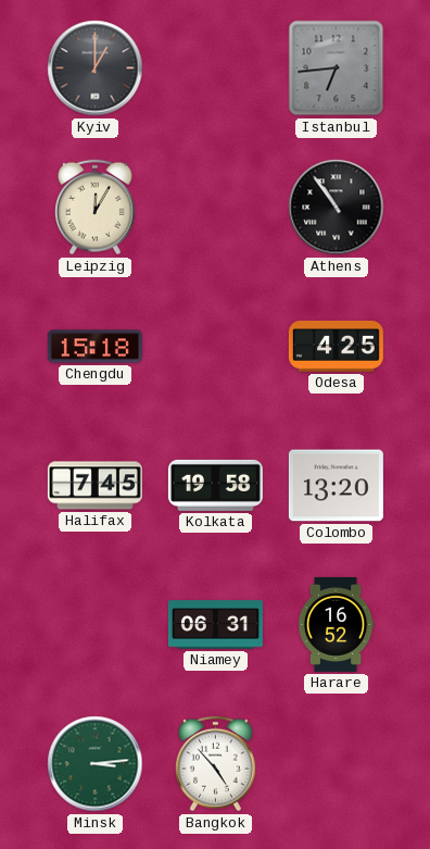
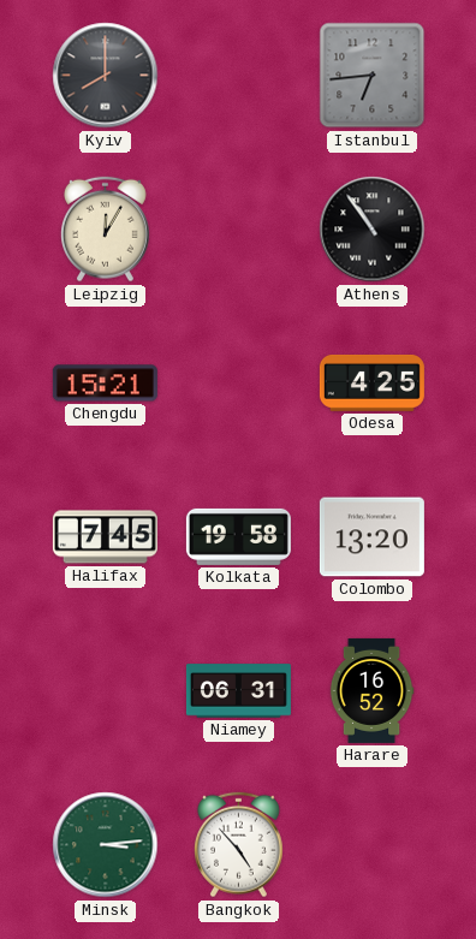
Kyiv: 1:00 -> 8:00 (106, 76)
Chengdu: 15:18 -> 15:21 (105, 384)
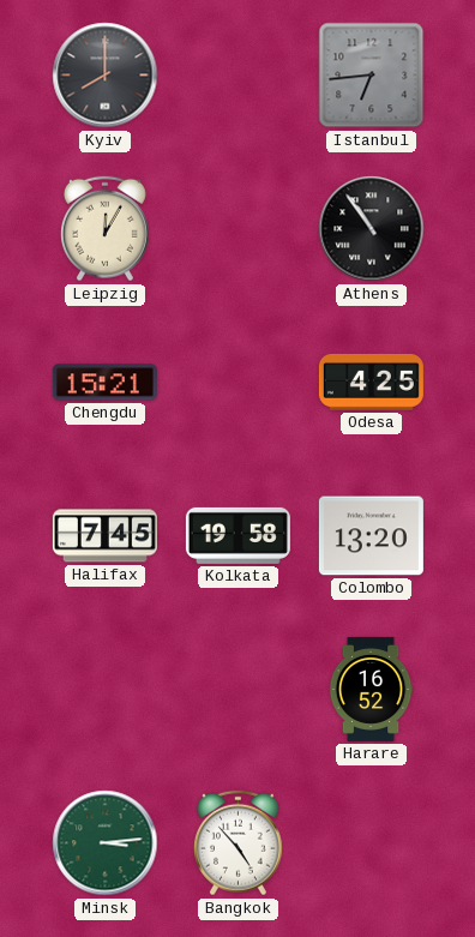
Niamey: 06:31 -> none (238, 691)
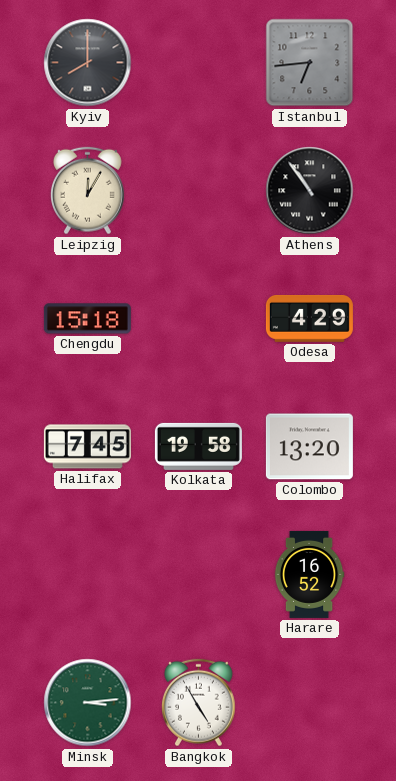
Chengdu: 15:21 -> 15:18 (87, 319)
Odesa: 4:25 -> 4:29 (309, 318)
Bangkok: 4:53 -> 4:55 (198, 703)
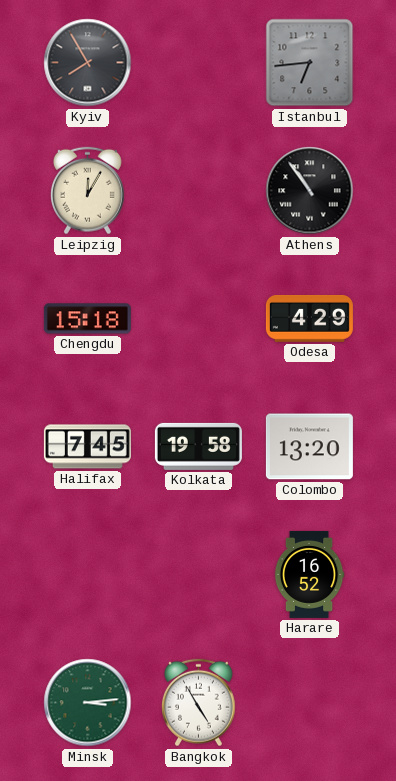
Kyiv: 8:00 -> 7:55 (88, 63)
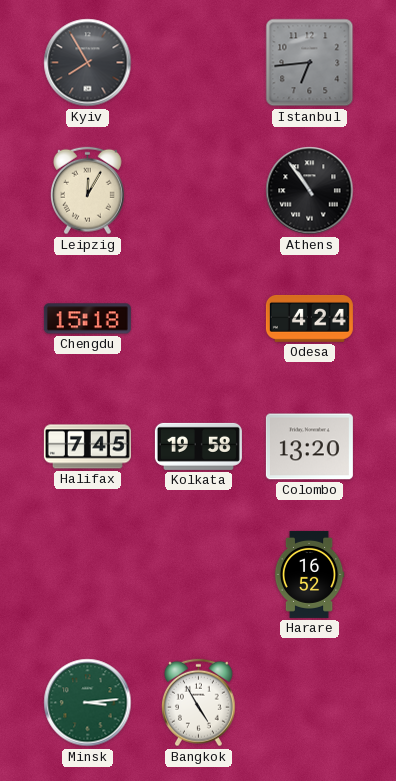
Odesa: 4:29 -> 4:24 (309, 318)
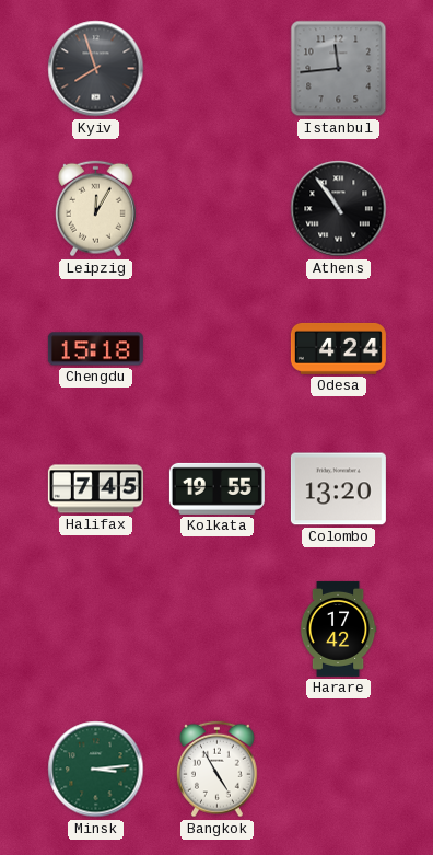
Kyiv: 7:55 -> 7:57 (96, 69)
Istanbul: 6:44 -> 11:44 (339, 69)
Kolkata: 19:58 -> 19:55 (216, 488)
Harare: 16:52 -> 17:42 (338, 628)
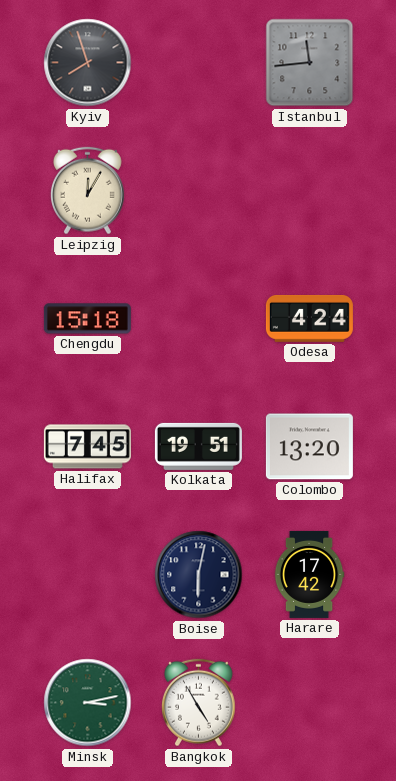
Athens: 10:54 -> none (339, 209)
Kolkata: 19:55 -> 19:51 (198, 446)
Boise: none -> 6:02 (199, 575)
Minsk: 3:14 -> 3:13 (88, 703)
